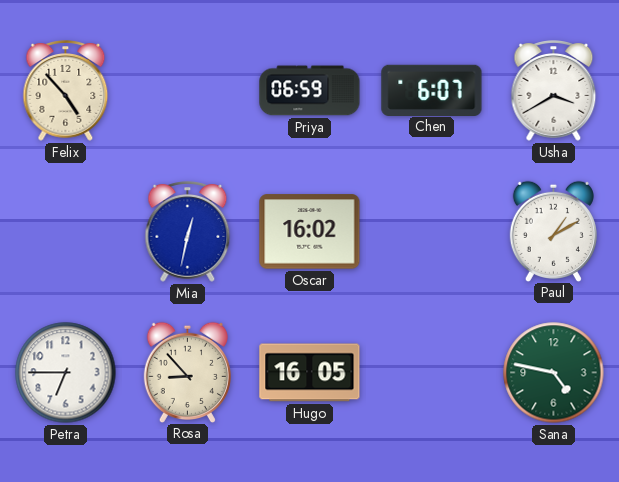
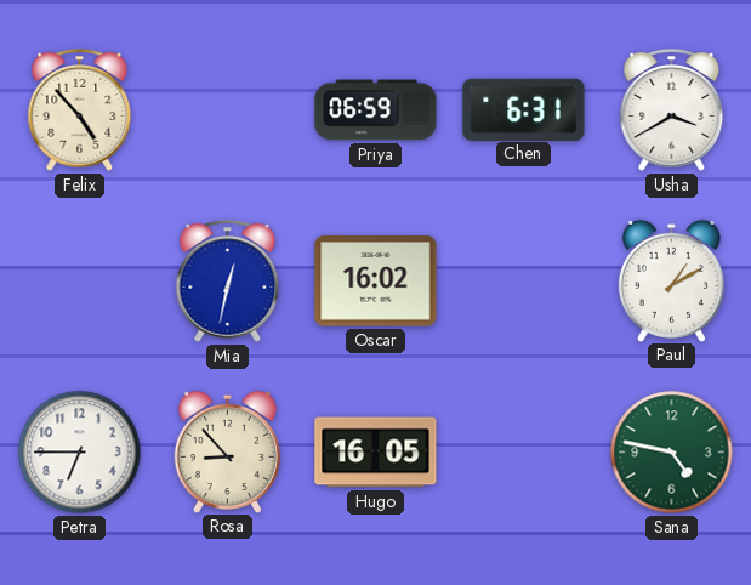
Chen: 6:07 -> 6:31 (524, 109)
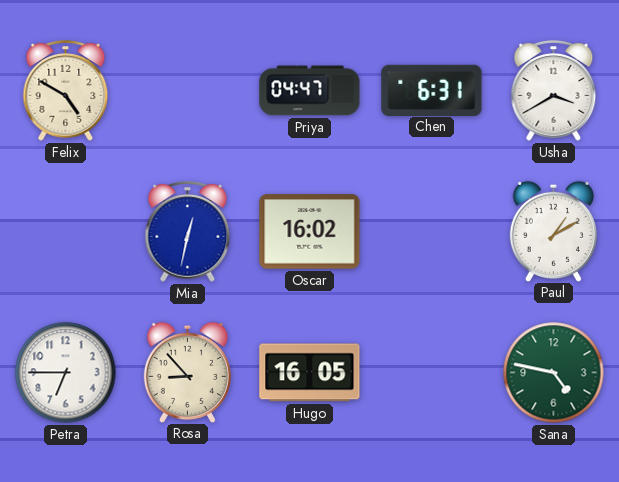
Felix: 4:53 -> 4:50 (66, 91)
Priya: 06:59 -> 04:47 (310, 91)
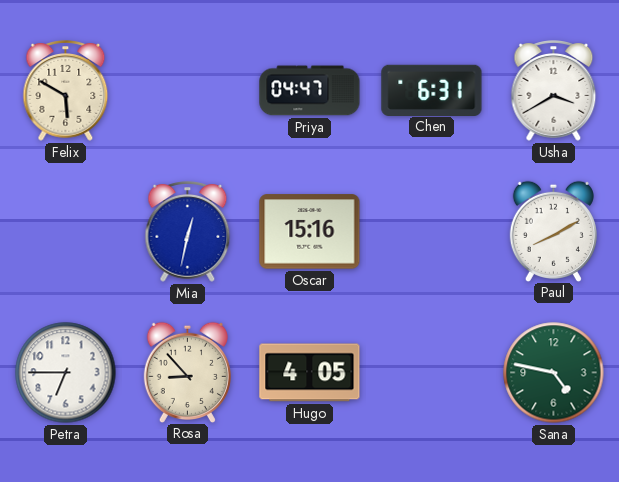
Felix: 4:50 -> 5:50 (66, 91)
Oscar: 16:02 -> 15:16 (310, 232)
Paul: 1:10 -> 8:10 (553, 231)
Hugo: 16:05 -> 4:05 (310, 373)
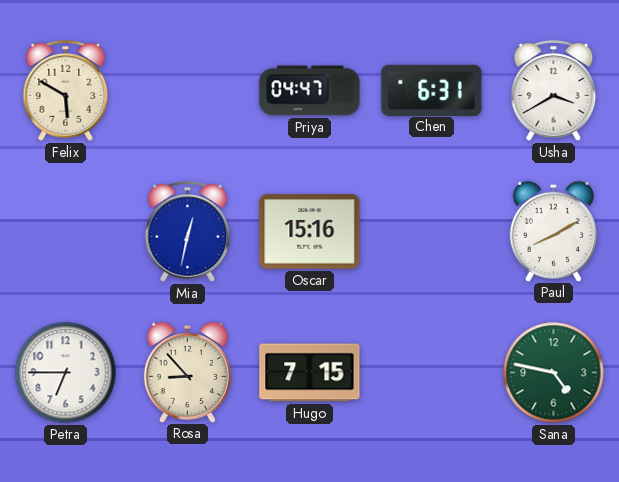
Hugo: 4:05 -> 7:15 (310, 373)
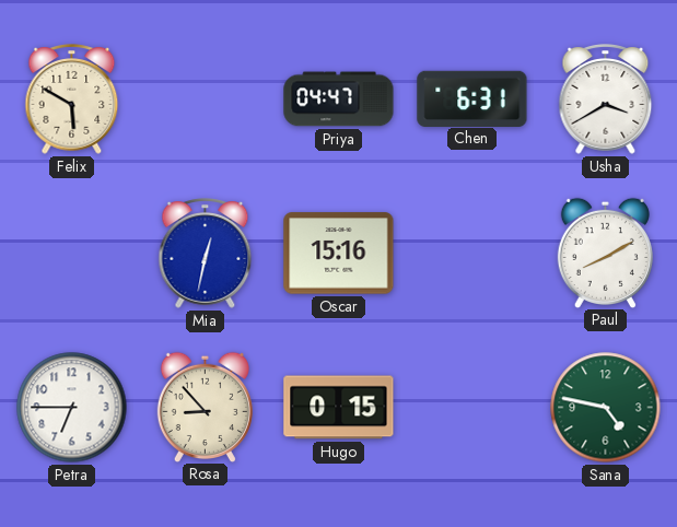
Hugo: 7:15 -> 0:15 (339, 408)
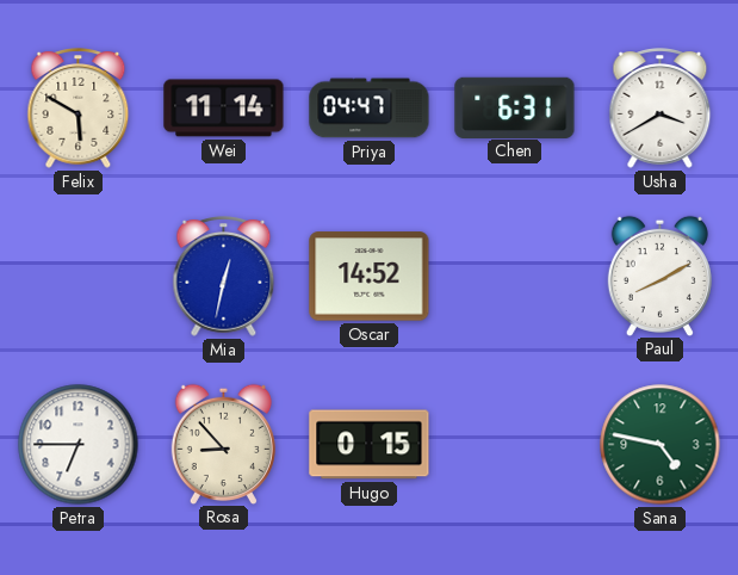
Wei: none -> 11:14 (224, 109)
Oscar: 15:16 -> 14:52 (370, 277)
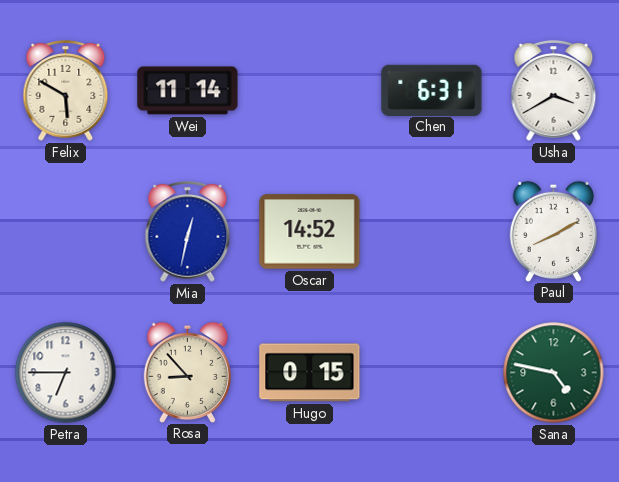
Priya: 04:47 -> none (370, 109)
